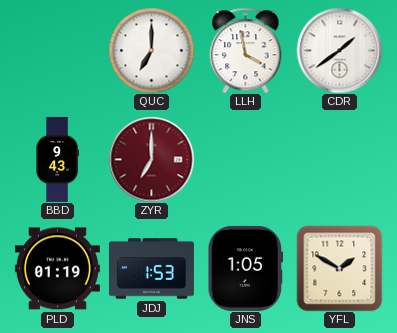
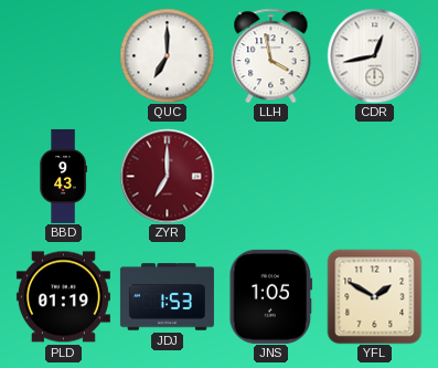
CDR: 1:39 -> 12:43 (374, 55)
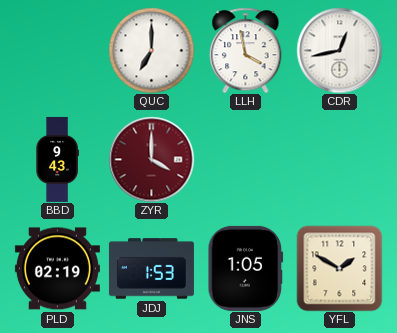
ZYR: 7:00 -> 4:00 (151, 159)
PLD: 01:19 -> 02:19 (57, 269)
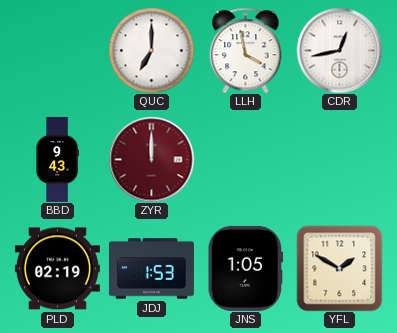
ZYR: 4:00 -> 12:00 (151, 159)
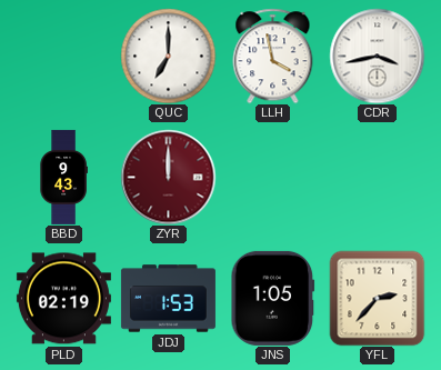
CDR: 12:43 -> 3:43 (377, 56)
YFL: 1:50 -> 2:37 (377, 298)
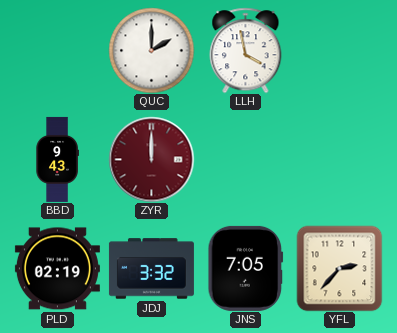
QUC: 7:00 -> 2:00 (151, 50)
CDR: 3:43 -> none (377, 56)
JDJ: 1:53 -> 3:32 (151, 269)
JNS: 1:05 -> 7:05 (246, 268)
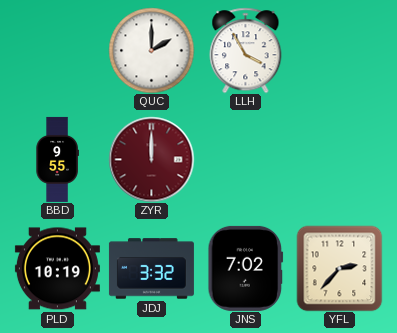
LLH: 3:58 -> 3:55 (246, 50)
BBD: 9:43 -> 9:55 (57, 159)
PLD: 02:19 -> 10:19 (57, 269)
JNS: 7:05 -> 7:02 (246, 268)
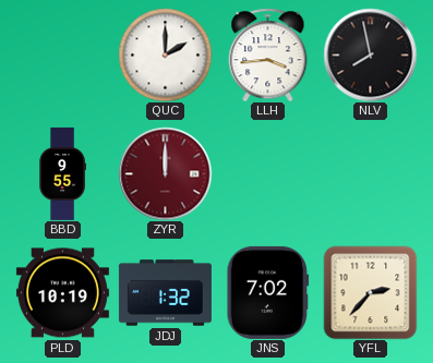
LLH: 3:55 -> 3:44 (268, 55)
NLV: none -> 7:58 (370, 55)
JDJ: 3:32 -> 1:32 (165, 293)
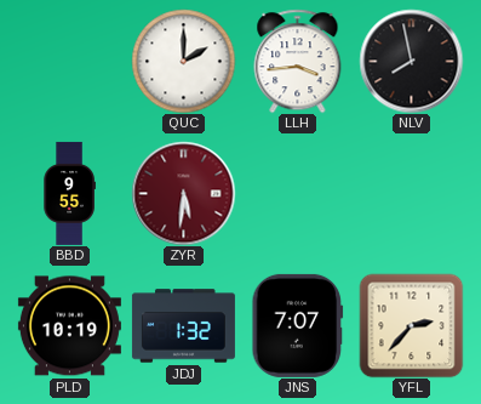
ZYR: 12:00 -> 5:31 (183, 193)
JNS: 7:02 -> 7:07 (298, 325)
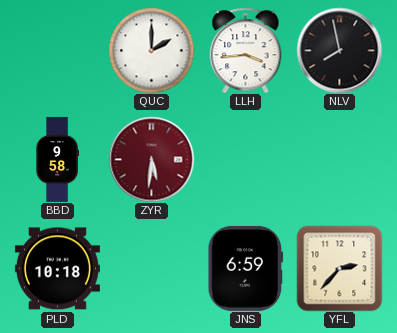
BBD: 9:55 -> 9:58 (57, 159)
PLD: 10:19 -> 10:18 (57, 269)
JDJ: 1:32 -> none (183, 326)
JNS: 7:07 -> 6:59 (246, 268)
